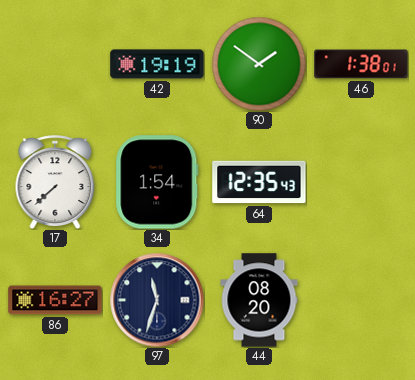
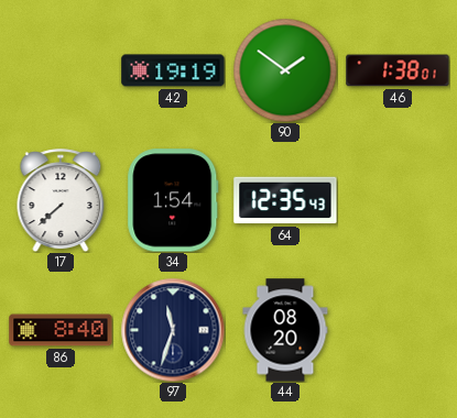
86: 16:27 -> 8:40 (61, 330)
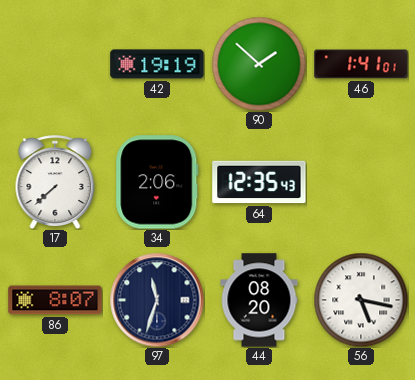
90: 1:51 -> 1:52 (259, 64)
46: 1:38 -> 1:41 (361, 64)
34: 1:54 -> 2:06 (157, 182)
86: 8:40 -> 8:07 (55, 300)
56: none -> 5:17 (361, 300)
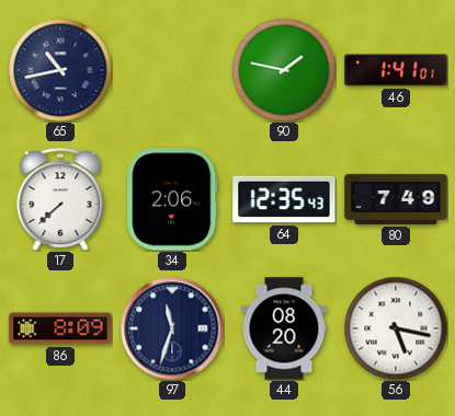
65: none -> 10:43 (60, 70)
42: 19:19 -> none (157, 64)
90: 1:52 -> 1:47 (284, 70)
80: none -> 7:49 (396, 199)
86: 8:07 -> 8:09 (60, 328)
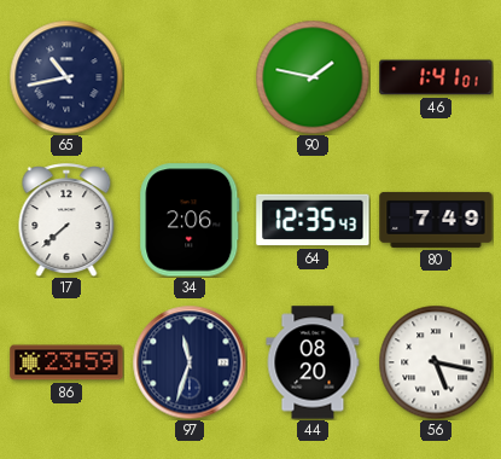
86: 8:09 -> 23:59 (66, 362)
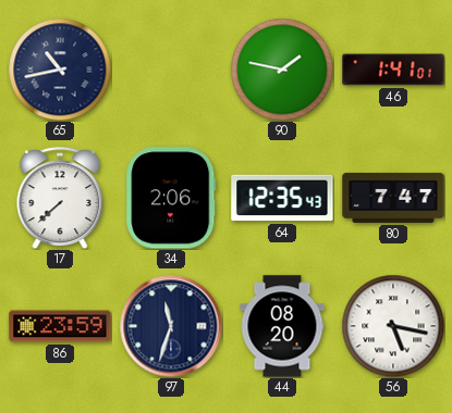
80: 7:49 -> 7:47 (393, 198)
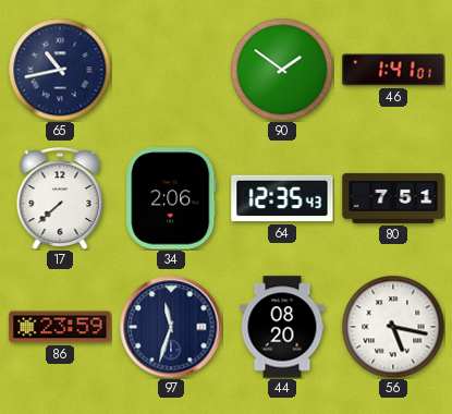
90: 1:47 -> 1:51 (282, 70)
80: 7:47 -> 7:51 (393, 198)
